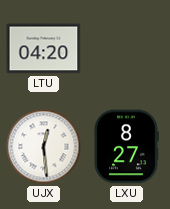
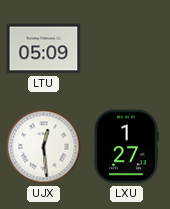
LTU: 04:20 -> 05:09 (44, 49)
LXU: 8:27 -> 1:27 (126, 147)
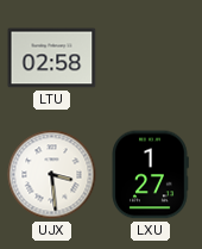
LTU: 05:09 -> 02:58 (52, 58)
UJX: 12:29 -> 3:29 (52, 175)
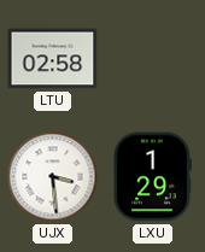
LXU: 1:27 -> 1:29 (152, 177)
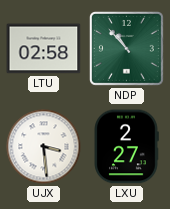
NDP: none -> 10:53 (126, 48)
LXU: 1:29 -> 2:27 (126, 147)
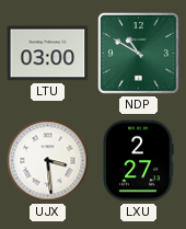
LTU: 02:58 -> 03:00 (48, 54)
NDP: 10:53 -> 10:50 (138, 53)
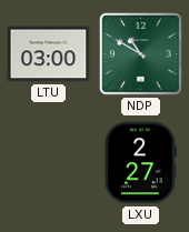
UJX: 3:29 -> none (48, 161)
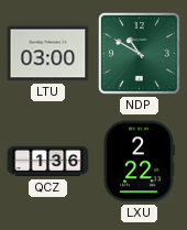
QCZ: none -> 1:36 (48, 162)
LXU: 2:27 -> 2:22 (139, 162)
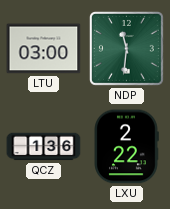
NDP: 10:50 -> 11:31 (126, 48)
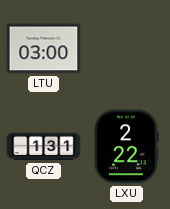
NDP: 11:31 -> none (126, 48)
QCZ: 1:36 -> 1:31 (44, 147)
